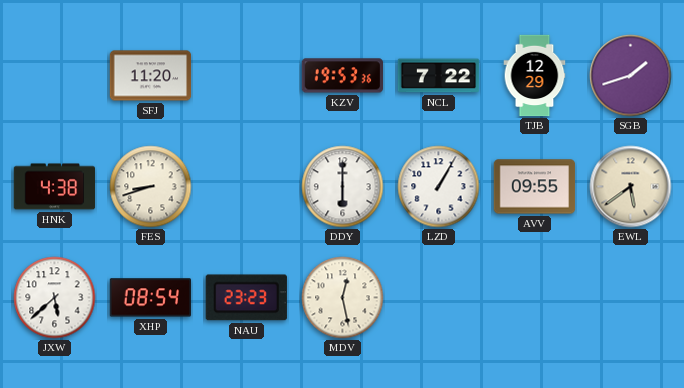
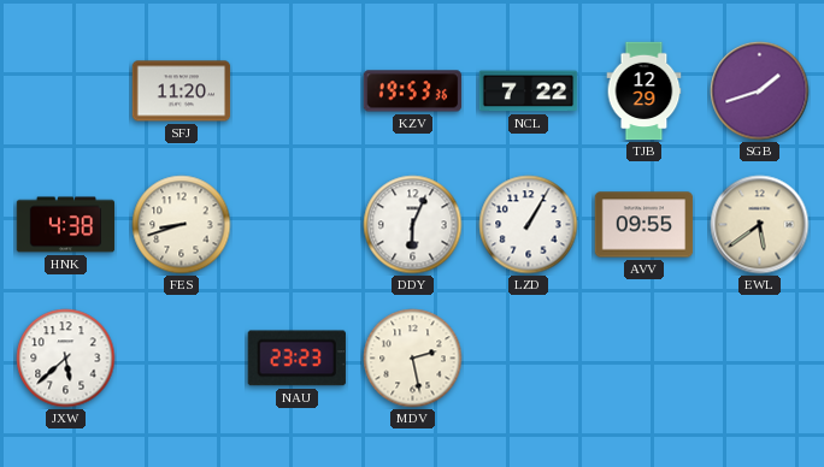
DDY: 6:00 -> 6:04 (413, 225)
XHP: 08:54 -> none (151, 298)
MDV: 12:28 -> 2:28 (413, 359)
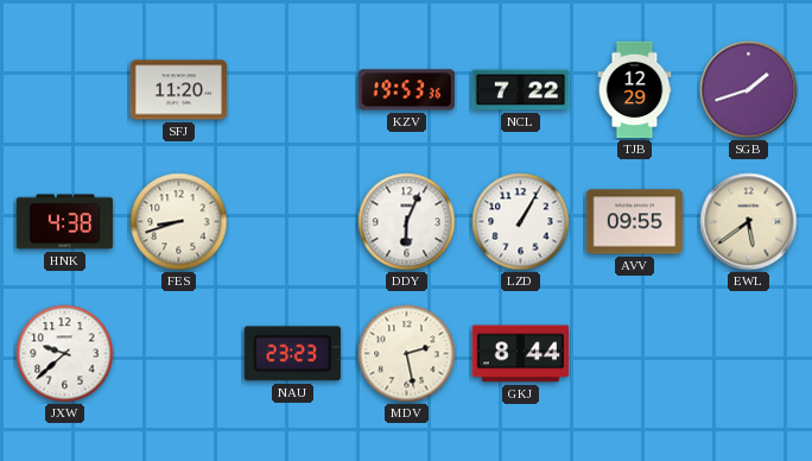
JXW: 5:38 -> 9:38 (65, 354)
GKJ: none -> 8:44 (521, 354)
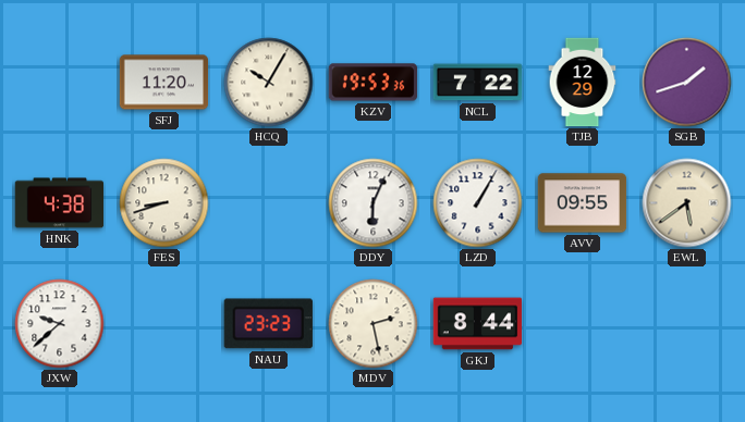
HCQ: none -> 10:05 (269, 83)
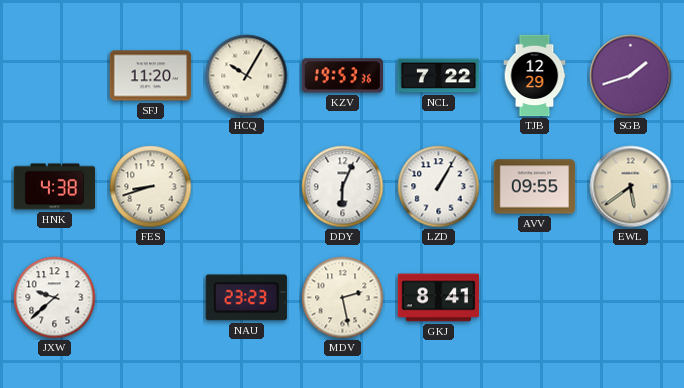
GKJ: 8:44 -> 8:41 (439, 298)
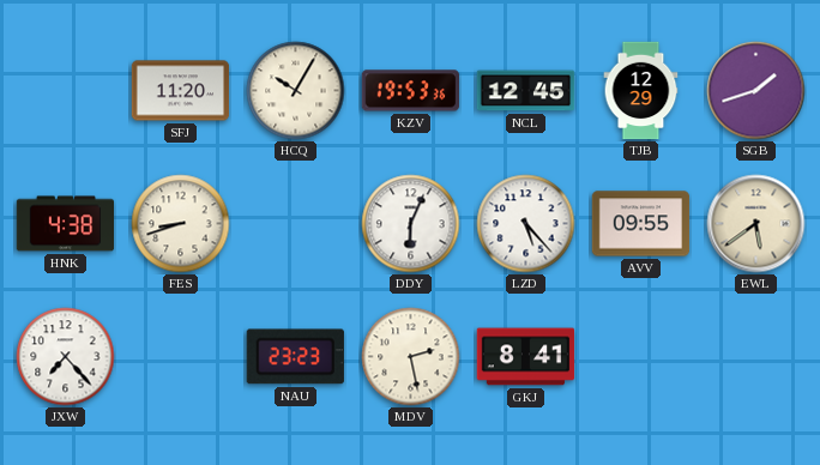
NCL: 7:22 -> 12:45 (526, 91)
LZD: 1:05 -> 5:23 (526, 224)
JXW: 9:38 -> 7:23 (66, 357)
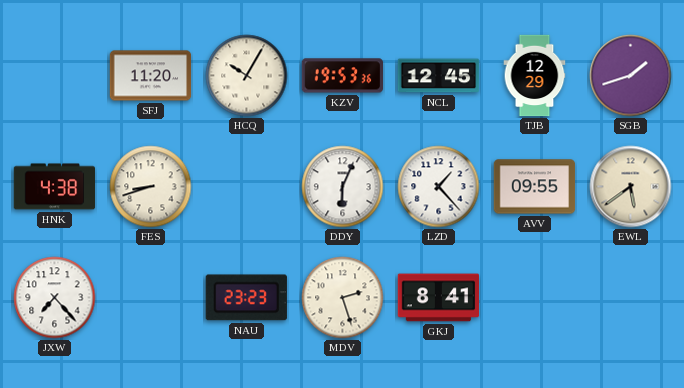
LZD: 5:23 -> 1:23 (439, 187)
MDV: 2:28 -> 2:27 (343, 298)
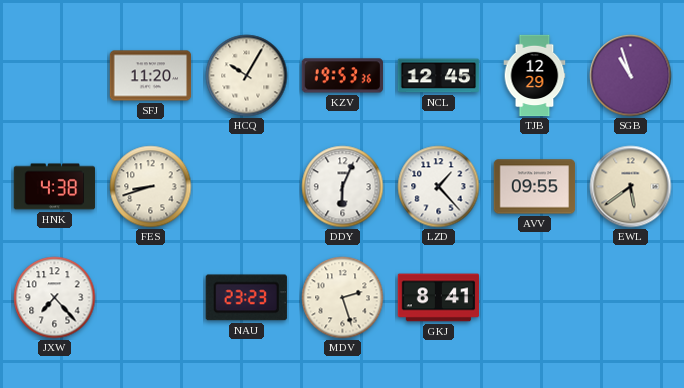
SGB: 1:42 -> 10:57 (631, 76)
